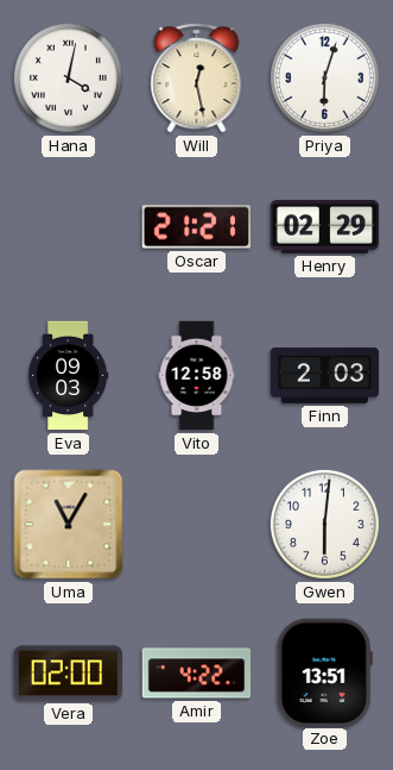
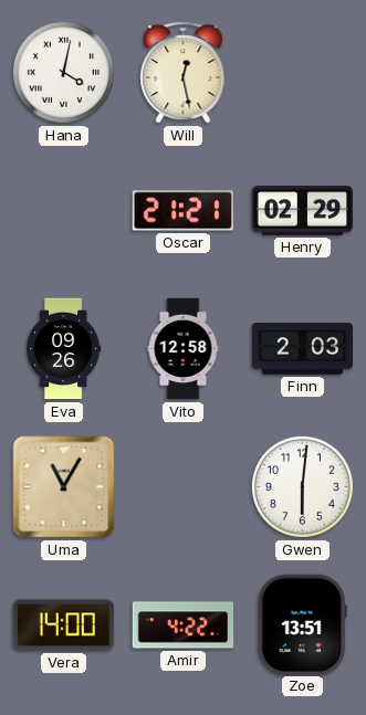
Priya: 6:03 -> none (324, 77)
Eva: 09:03 -> 09:26 (64, 349)
Vera: 02:00 -> 14:00 (64, 625)
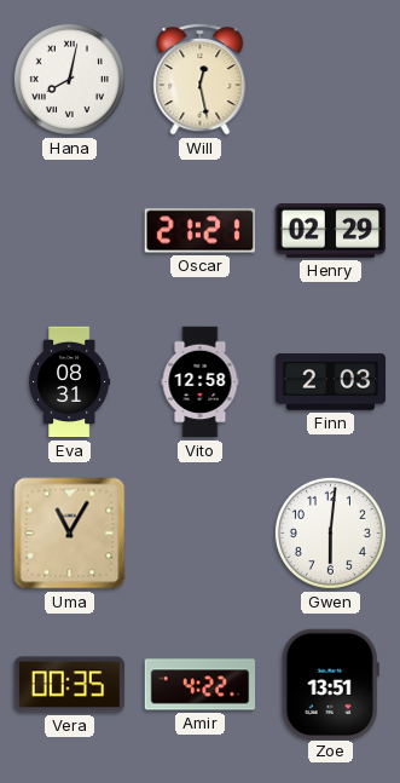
Hana: 4:02 -> 8:02 (69, 79)
Eva: 09:26 -> 08:31 (70, 382)
Vera: 14:00 -> 00:35 (70, 685)
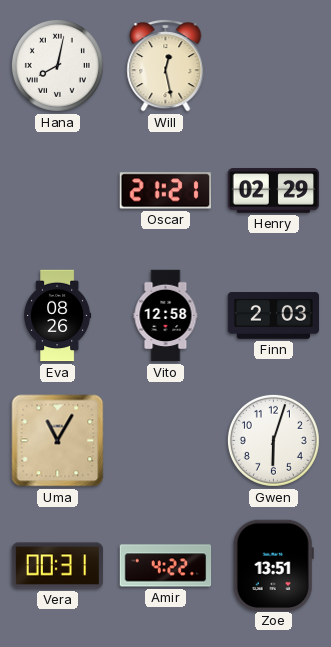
Eva: 08:31 -> 08:26 (58, 316)
Gwen: 6:01 -> 6:03 (273, 440)
Vera: 00:35 -> 00:31 (58, 566)
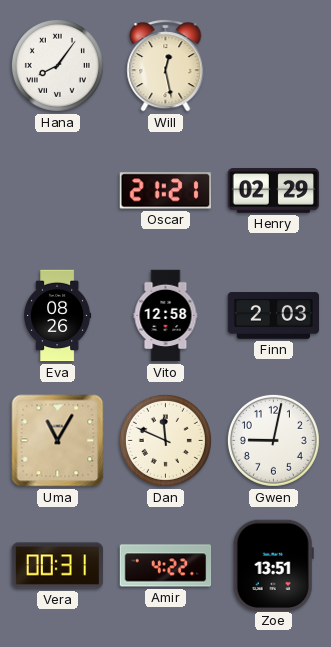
Hana: 8:02 -> 8:06 (57, 65)
Dan: none -> 11:49 (165, 440)
Gwen: 6:03 -> 9:02 (273, 440)
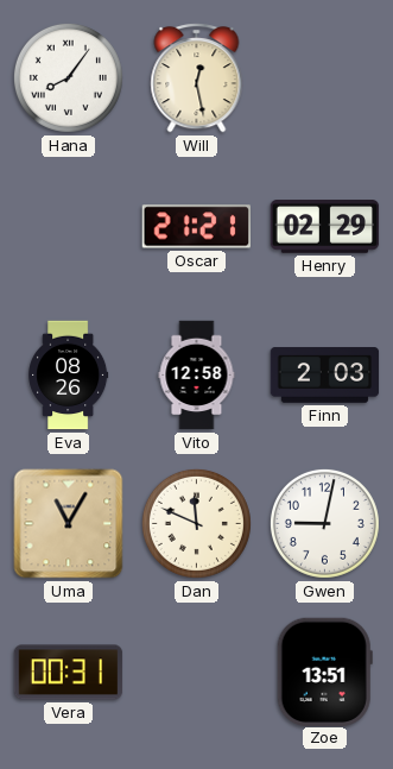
Amir: 4:22 -> none (166, 566)
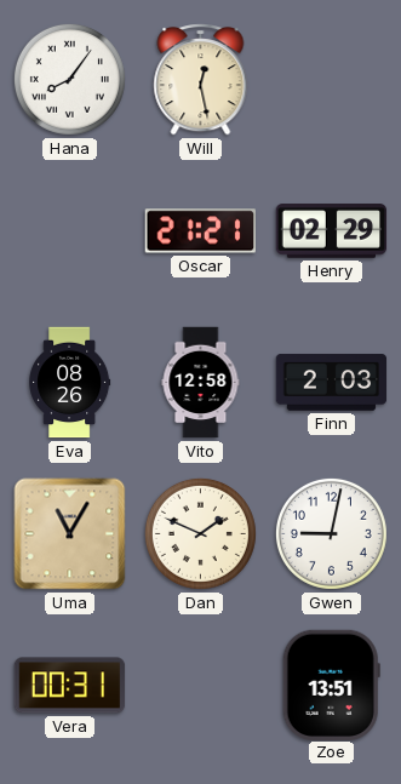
Dan: 11:49 -> 1:49 (200, 533)
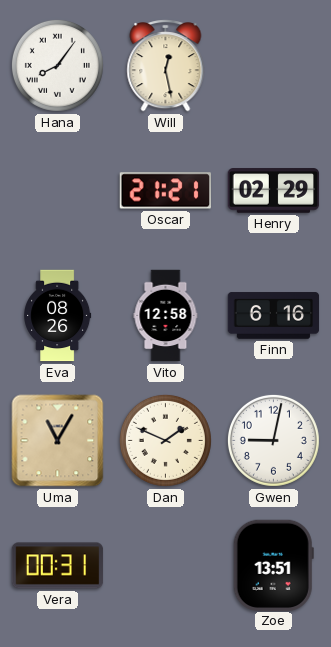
Finn: 2:03 -> 6:16 (274, 316)
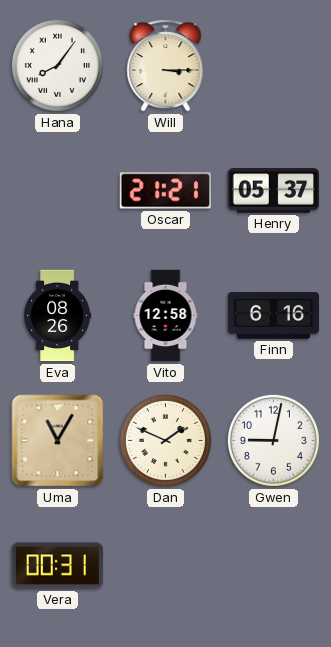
Will: 12:28 -> 3:15 (166, 66)
Henry: 02:29 -> 05:37 (274, 191)
Zoe: 13:51 -> none (273, 565)
